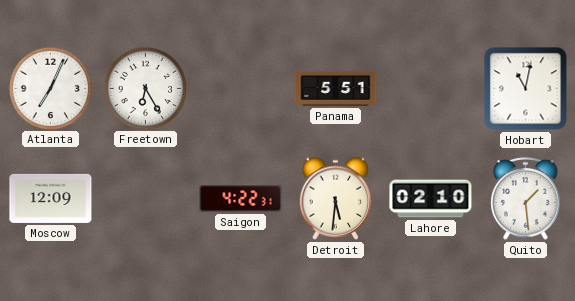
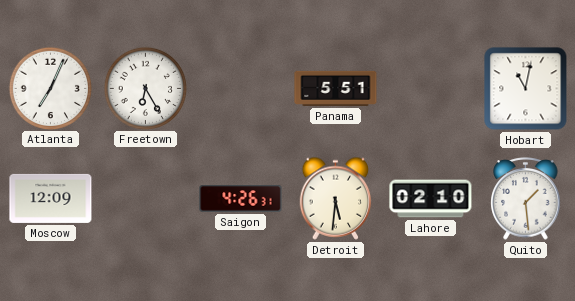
Saigon: 4:22 -> 4:26 (241, 199)
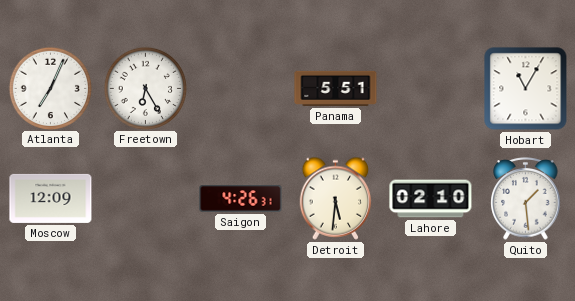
Hobart: 11:02 -> 11:05 (526, 89)
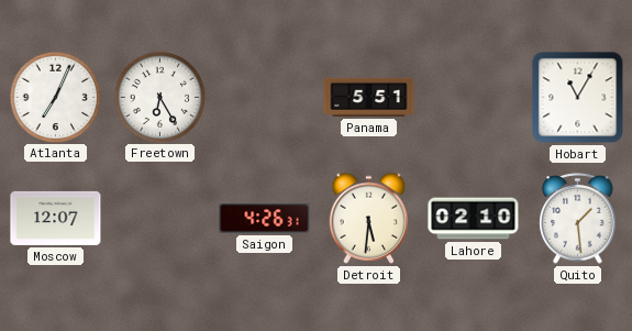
Moscow: 12:09 -> 12:07 (56, 218)
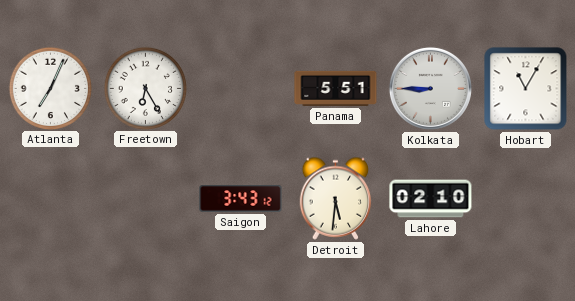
Kolkata: none -> 8:45 (430, 88)
Moscow: 12:07 -> none (56, 218)
Saigon: 4:26 -> 3:43 (241, 199)
Quito: 1:29 -> none (578, 219)
